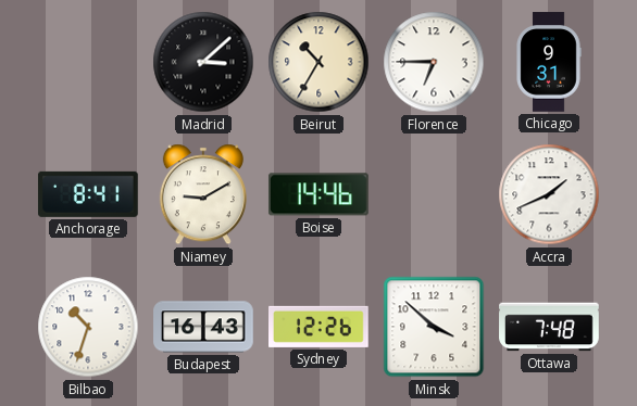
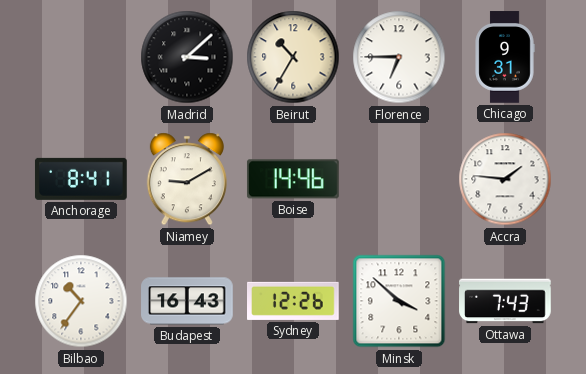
Accra: 1:41 -> 1:46 (505, 179)
Bilbao: 10:33 -> 10:36 (81, 301)
Ottawa: 7:48 -> 7:43 (505, 301)
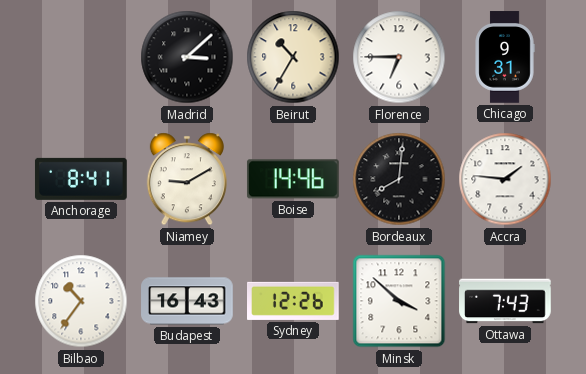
Bordeaux: none -> 8:01 (399, 179)
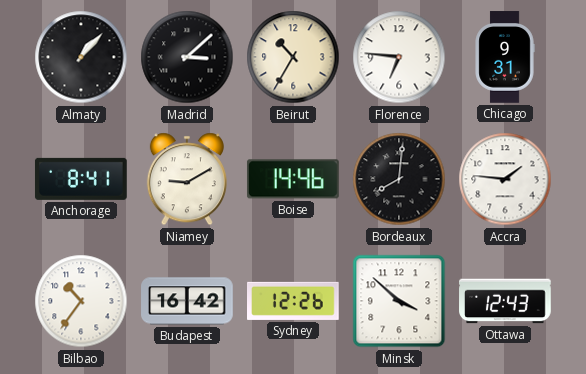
Almaty: none -> 1:07 (81, 57)
Florence: 6:45 -> 6:46 (399, 57)
Budapest: 16:43 -> 16:42 (187, 301)
Ottawa: 7:43 -> 12:43 (505, 301)
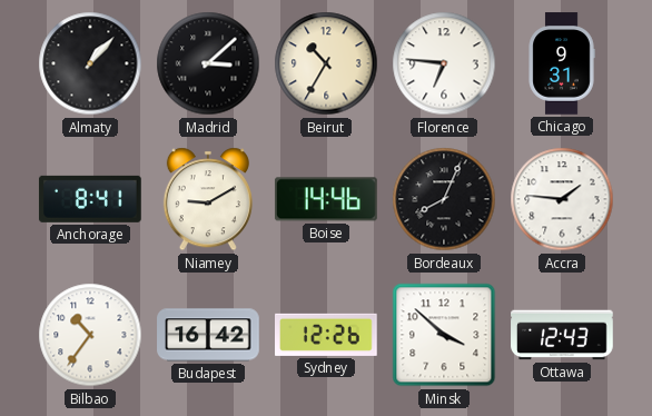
Bordeaux: 8:01 -> 8:04 (444, 199)
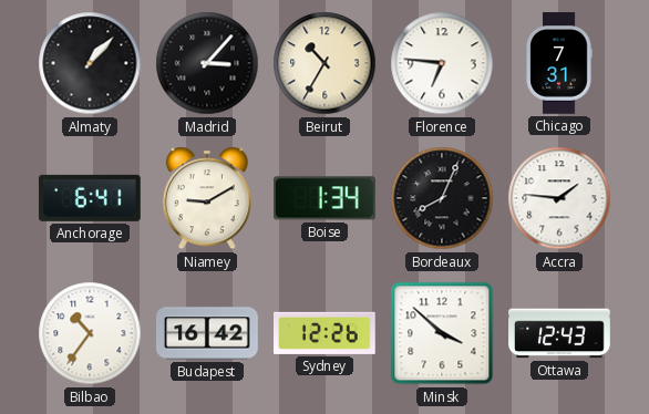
Madrid: 3:08 -> 3:07 (207, 63)
Chicago: 9:31 -> 7:31 (559, 63)
Anchorage: 8:41 -> 6:41 (90, 198)
Boise: 14:46 -> 1:34 (324, 198)
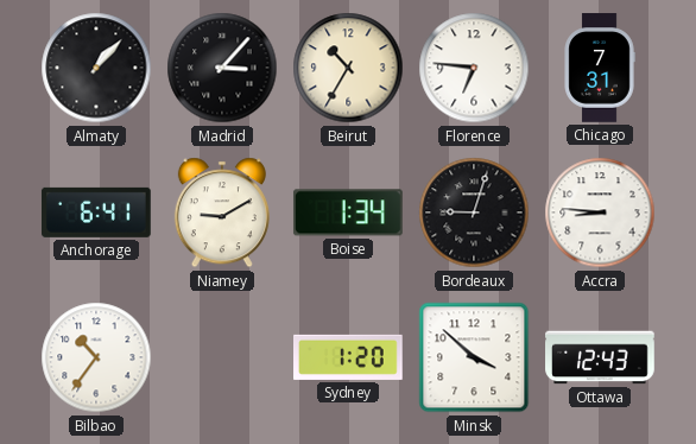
Bordeaux: 8:04 -> 9:03 (474, 213)
Accra: 1:46 -> 8:46 (600, 213)
Budapest: 16:42 -> none (207, 333)
Sydney: 12:26 -> 1:20 (349, 357)
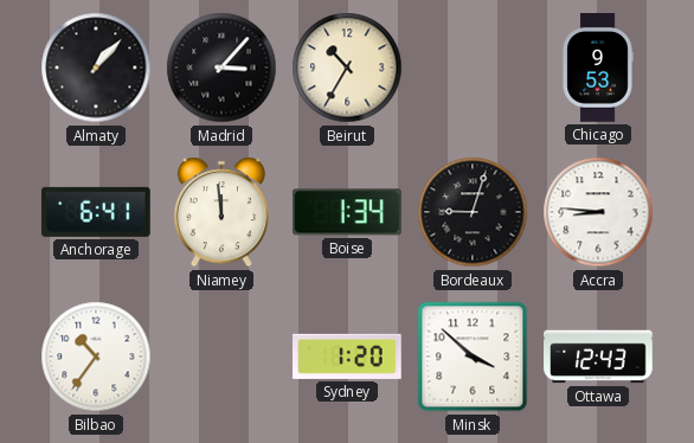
Florence: 6:46 -> none (474, 68)
Chicago: 7:31 -> 9:53 (598, 68)
Niamey: 9:10 -> 11:59 (221, 212)
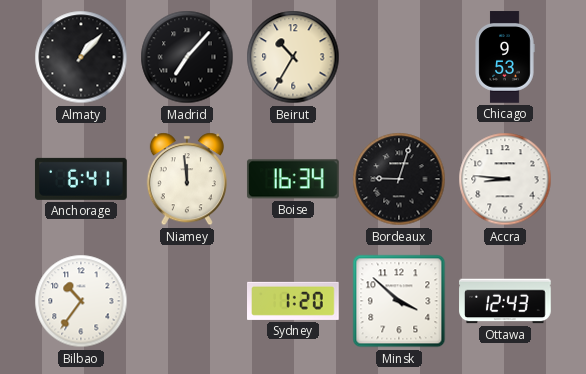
Madrid: 3:07 -> 7:07 (187, 57)
Boise: 1:34 -> 16:34 (293, 179)
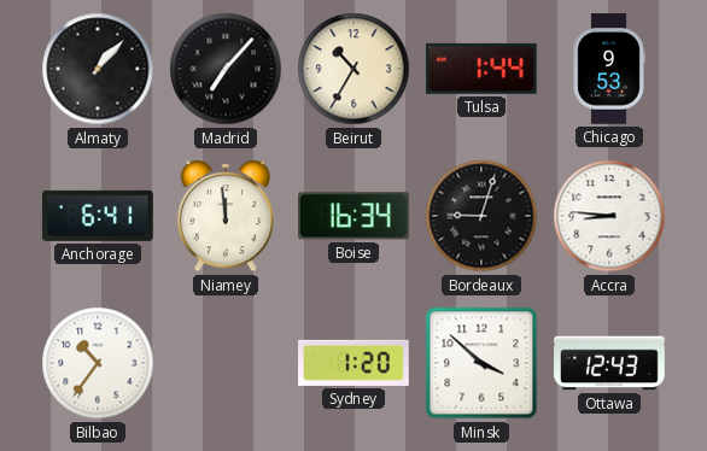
Tulsa: none -> 1:44 (481, 69)
